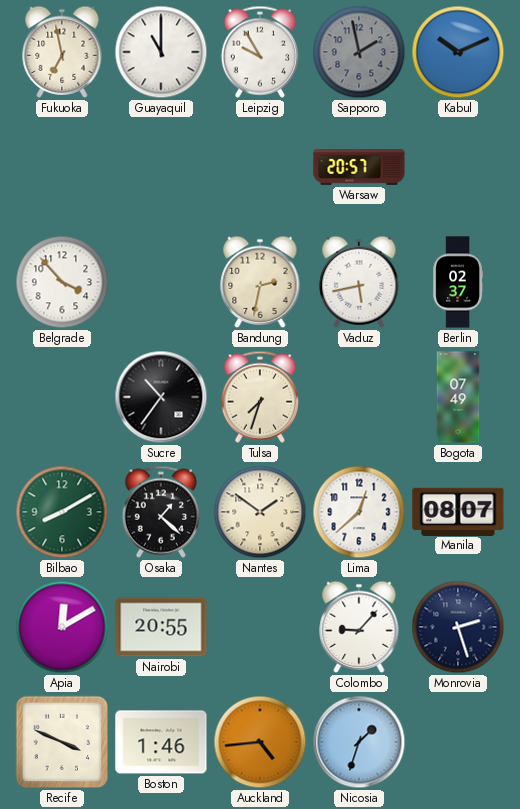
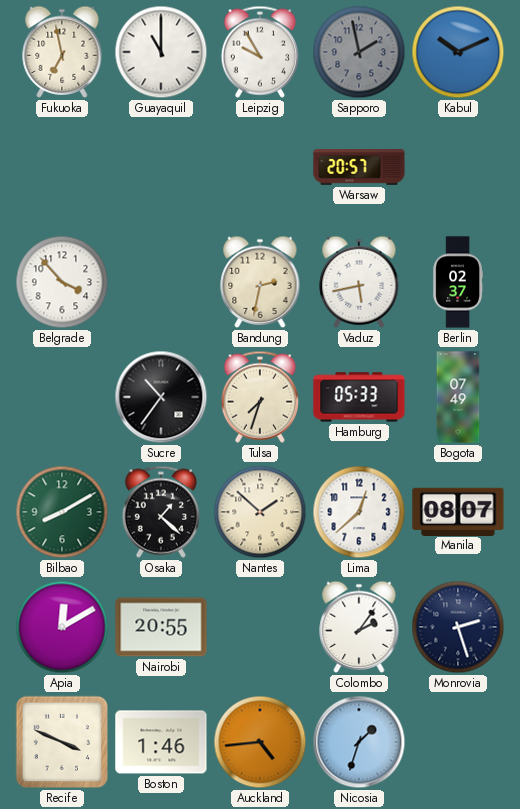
Hamburg: none -> 05:33 (359, 397)
Nantes: 1:51 -> 1:52 (260, 512)
Colombo: 9:07 -> 2:06 (359, 627)
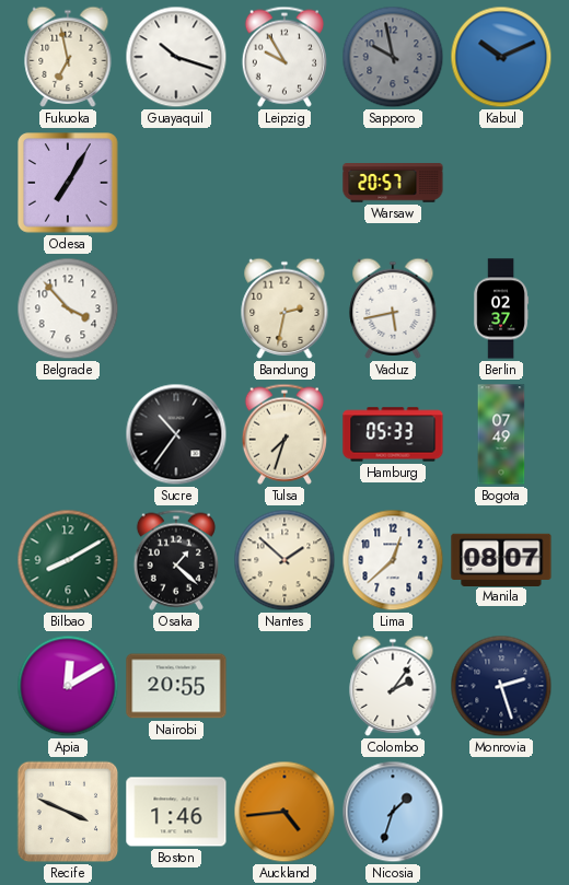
Guayaquil: 11:00 -> 10:18 (176, 57)
Sapporo: 1:58 -> 9:58 (393, 57)
Odesa: none -> 7:05 (68, 183)
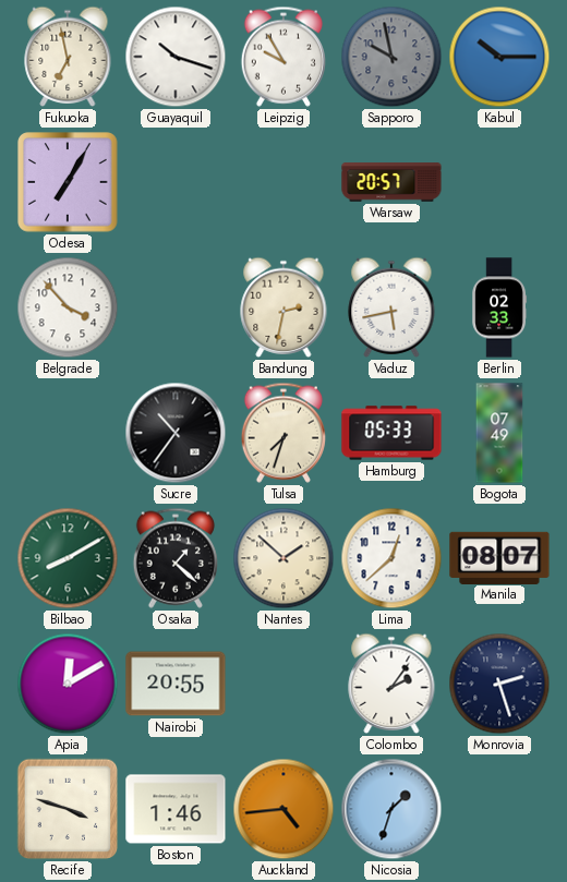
Kabul: 10:11 -> 10:15 (499, 57)
Berlin: 02:37 -> 02:33 (499, 307)
Recife: 3:49 -> 3:48 (68, 809)
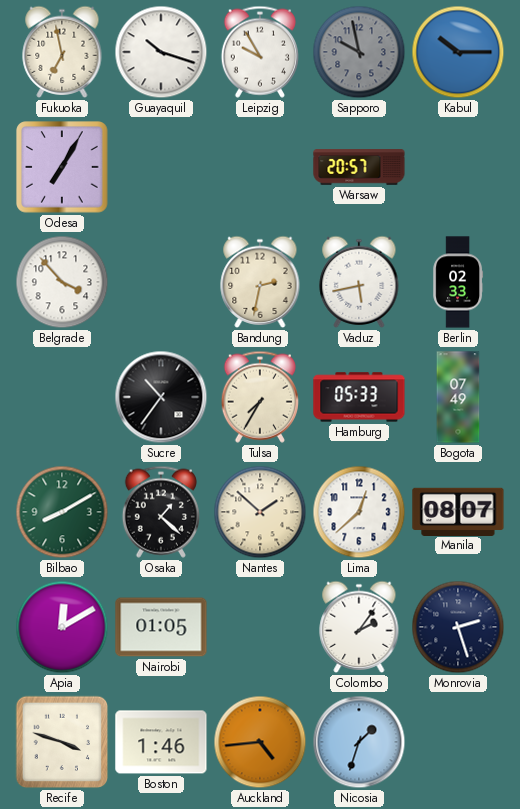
Tulsa: 7:33 -> 7:35 (260, 397)
Nairobi: 20:55 -> 01:05 (161, 627)
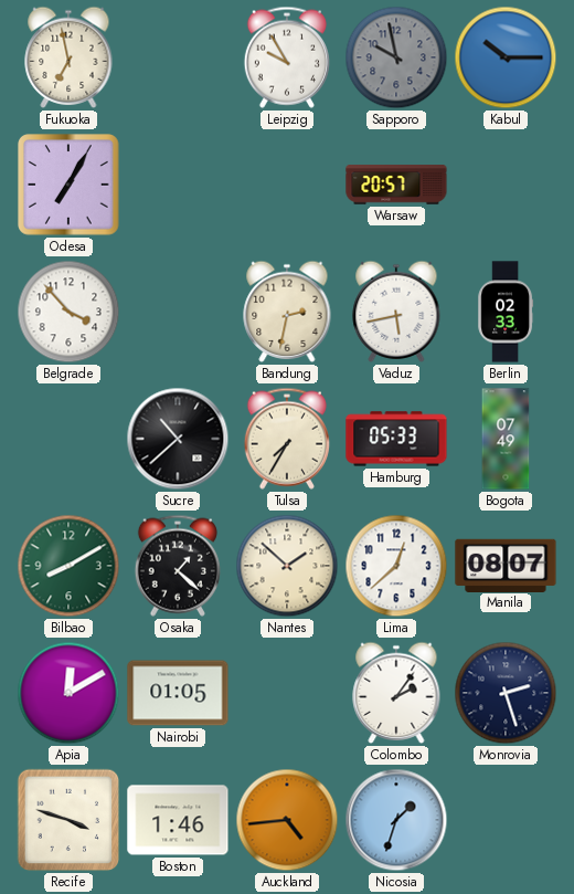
Guayaquil: 10:18 -> none (161, 52)
Sucre: 10:36 -> 10:38 (178, 439)
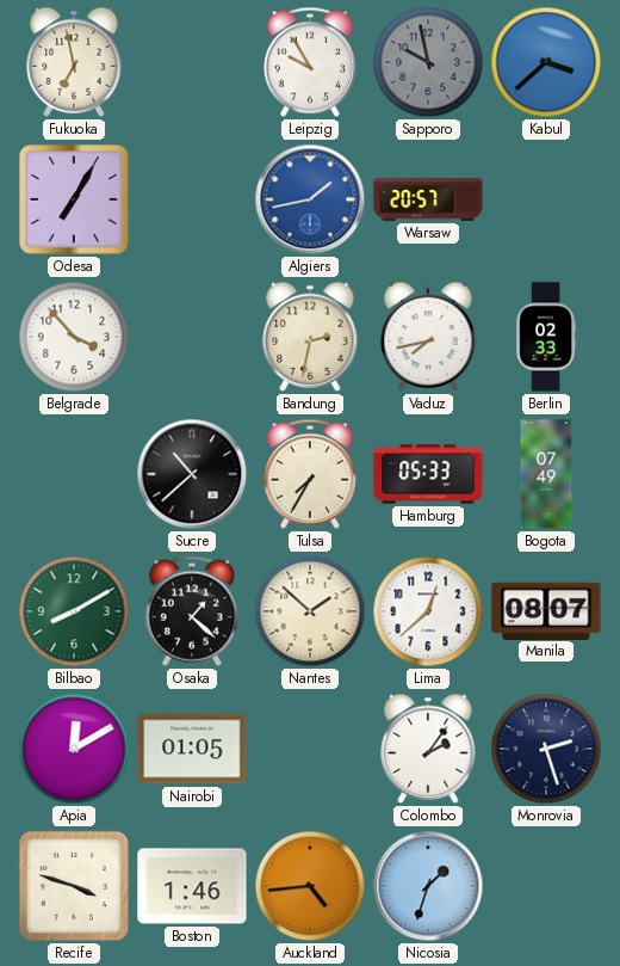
Kabul: 10:15 -> 3:38 (546, 62)
Algiers: none -> 1:43 (310, 199)
Vaduz: 5:43 -> 7:43 (428, 337)
